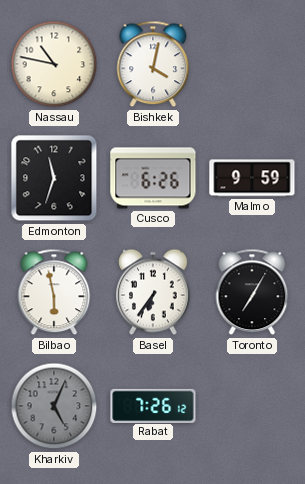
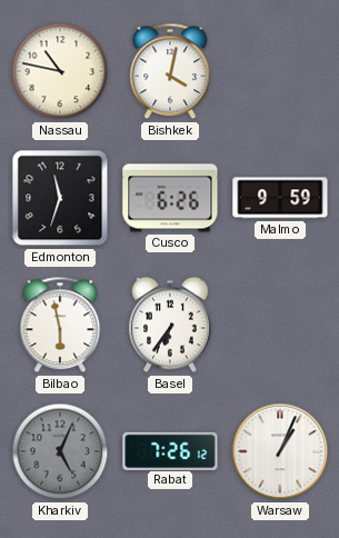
Toronto: 7:05 -> none (252, 292)
Warsaw: none -> 1:04 (280, 451)
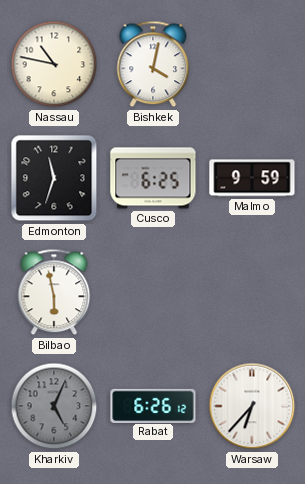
Cusco: 6:26 -> 6:25 (153, 178)
Basel: 6:36 -> none (171, 325)
Rabat: 7:26 -> 6:26 (153, 405)
Warsaw: 1:04 -> 6:37 (252, 406)
